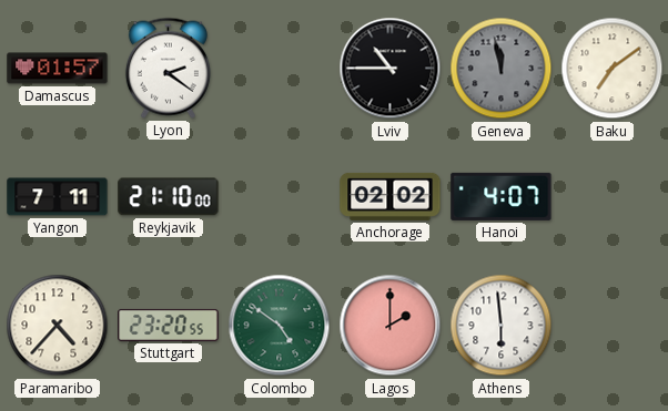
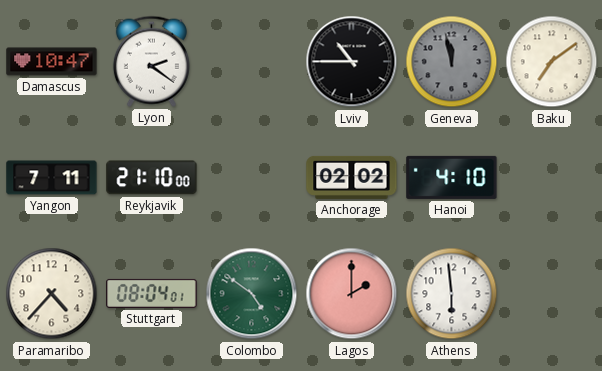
Damascus: 01:57 -> 10:47 (52, 62)
Hanoi: 4:07 -> 4:10 (452, 177)
Stuttgart: 23:20 -> 08:04 (152, 293)
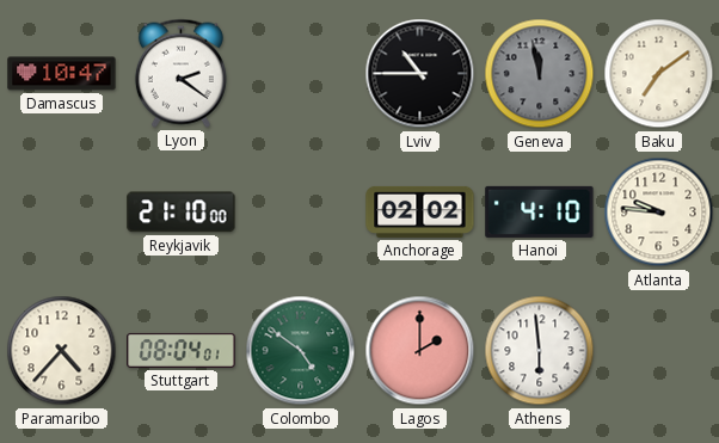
Yangon: 7:11 -> none (52, 178)
Atlanta: none -> 9:46 (659, 213)
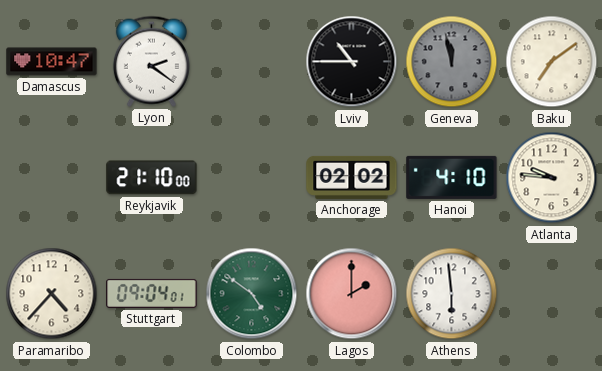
Stuttgart: 08:04 -> 09:04 (152, 293)
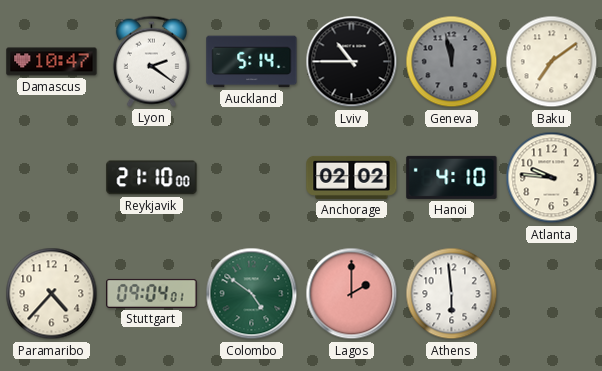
Auckland: none -> 5:14 (252, 62)
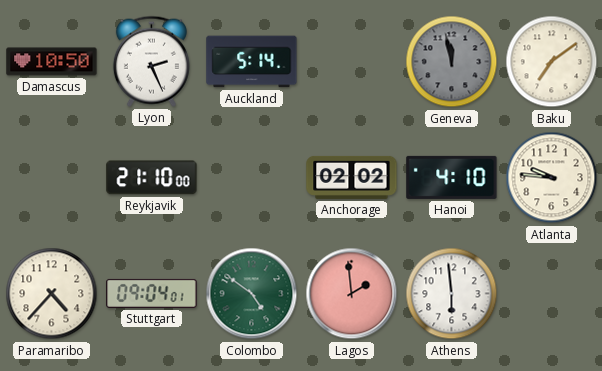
Damascus: 10:47 -> 10:50 (52, 62)
Lyon: 2:21 -> 2:26 (151, 61)
Lviv: 10:45 -> none (352, 62)
Lagos: 2:00 -> 1:59 (352, 294)
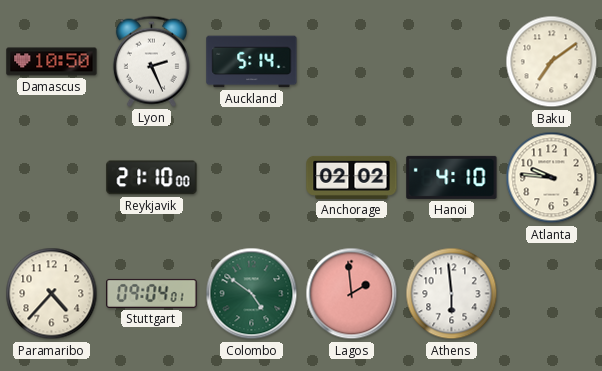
Geneva: 11:58 -> none (452, 62)
